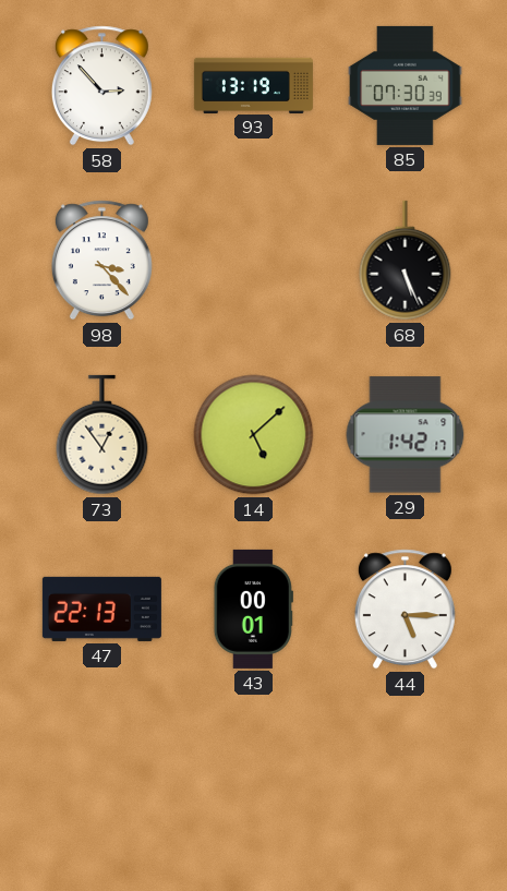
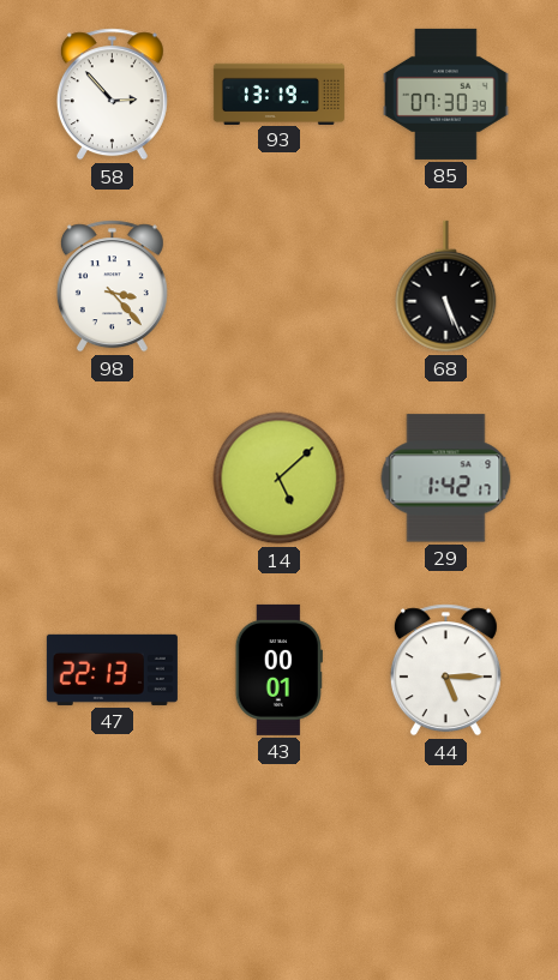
73: 12:54 -> none (102, 435)
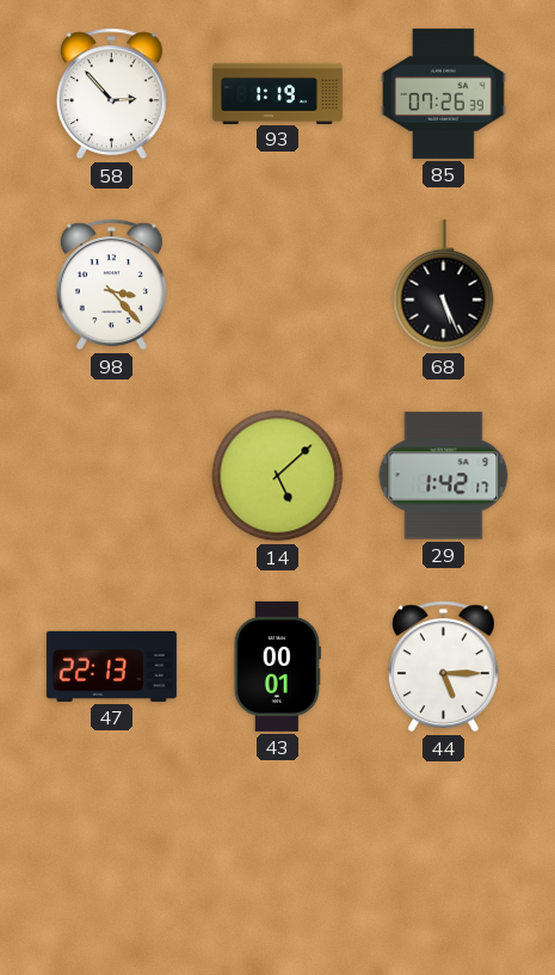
93: 13:19 -> 1:19 (277, 93)
85: 07:30 -> 07:26 (444, 93)
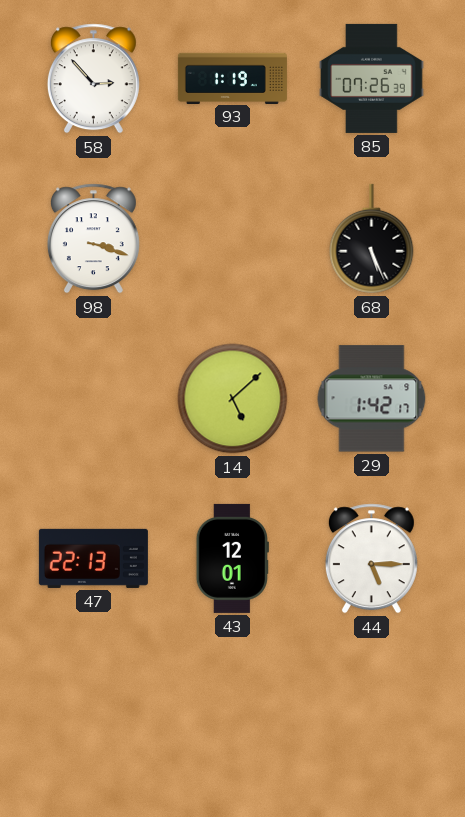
98: 3:23 -> 3:18 (93, 239)
43: 00:01 -> 12:01 (232, 558)
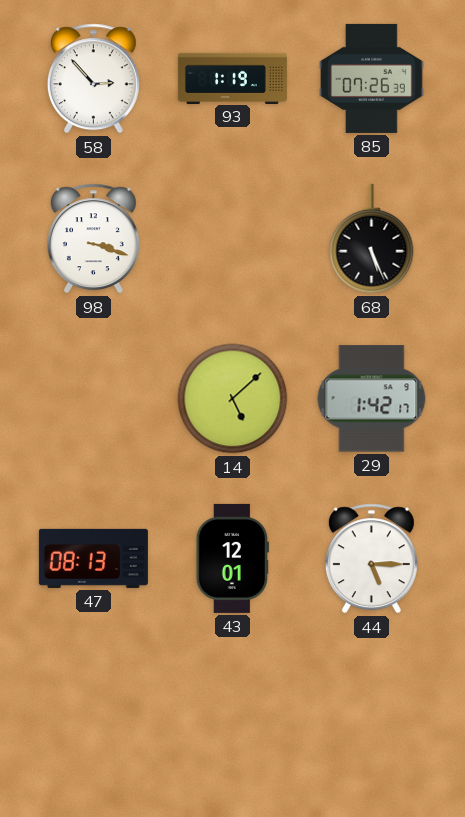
47: 22:13 -> 08:13 (93, 558)
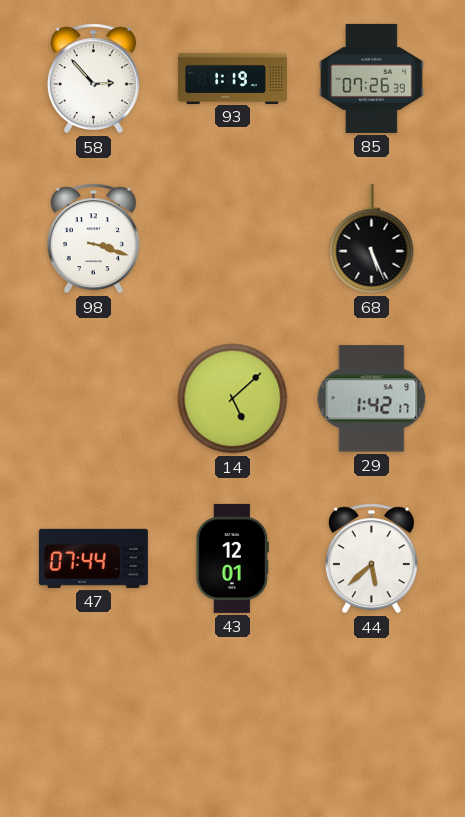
47: 08:13 -> 07:44 (93, 558)
44: 5:15 -> 5:38 (371, 559)
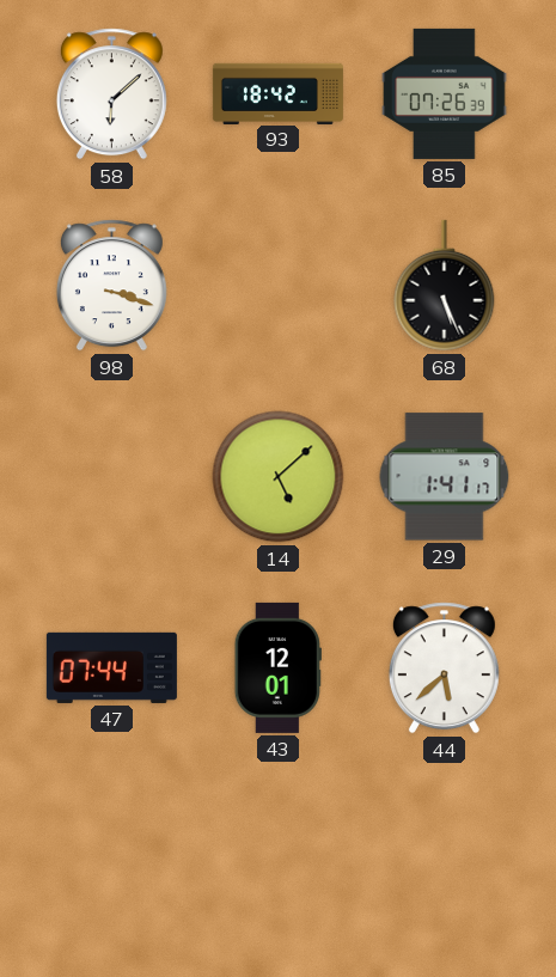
58: 2:53 -> 6:08 (111, 94)
93: 1:19 -> 18:42 (277, 93)
29: 1:42 -> 1:41 (445, 477)
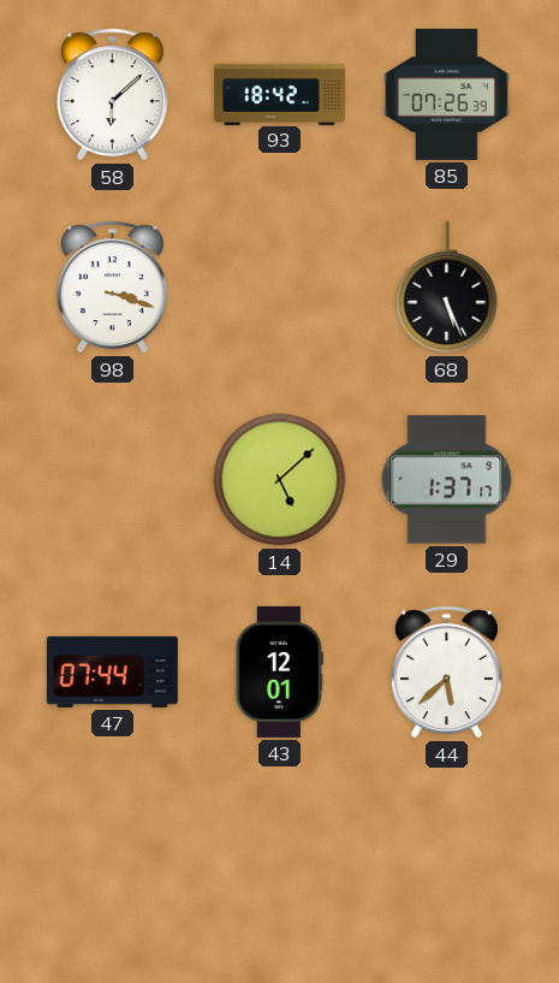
29: 1:41 -> 1:37 (447, 480)
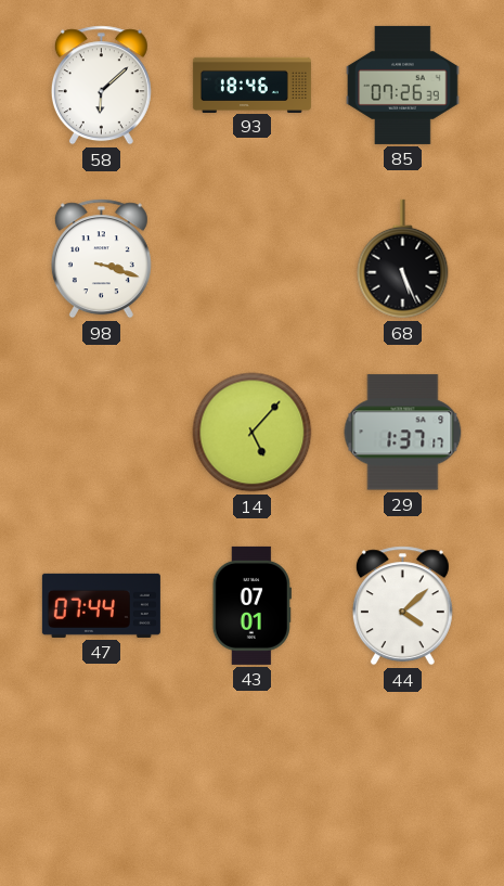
93: 18:42 -> 18:46 (251, 85)
14: 5:08 -> 5:07 (253, 433)
43: 12:01 -> 07:01 (251, 605)
44: 5:38 -> 4:08 (402, 606)
